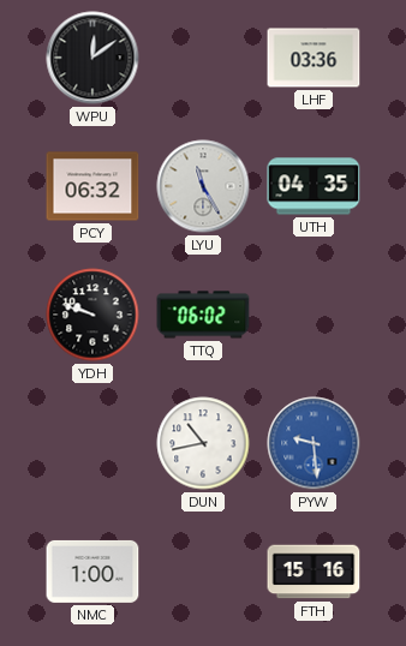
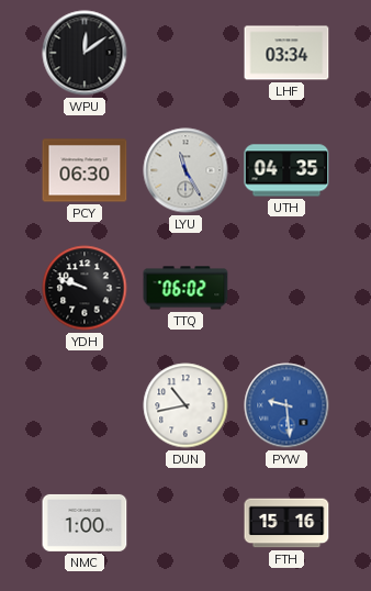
LHF: 03:36 -> 03:34 (286, 53)
PCY: 06:32 -> 06:30 (85, 170)
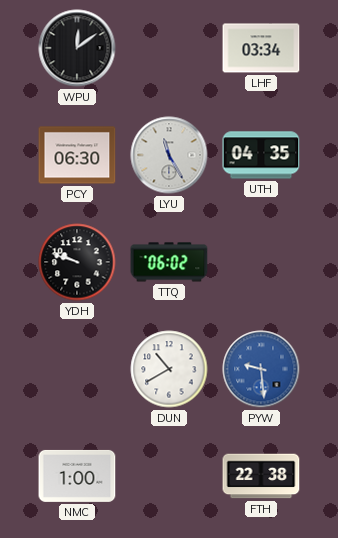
DUN: 10:43 -> 10:40 (169, 369)
FTH: 15:16 -> 22:38 (261, 476)
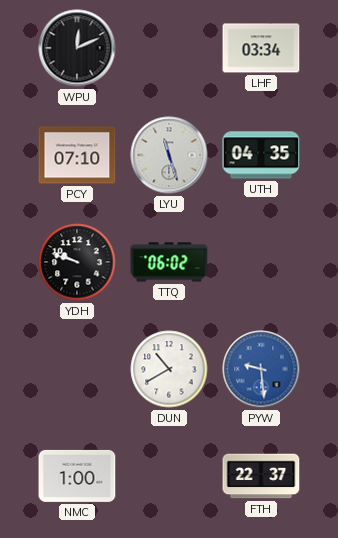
WPU: 12:09 -> 12:11 (77, 48)
PCY: 06:30 -> 07:10 (77, 155)
LYU: 11:25 -> 11:27 (169, 155)
FTH: 22:38 -> 22:37 (261, 476)
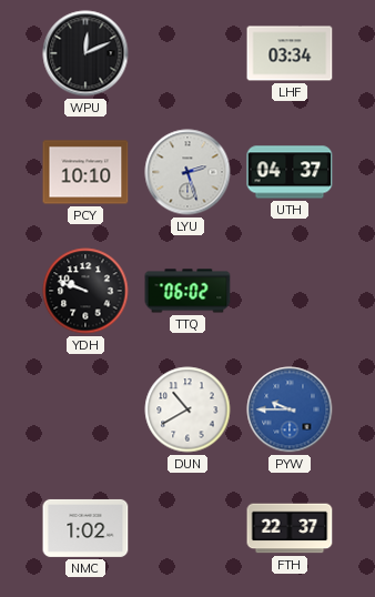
PCY: 07:10 -> 10:10 (85, 172)
LYU: 11:27 -> 2:27 (187, 172)
UTH: 04:35 -> 04:37 (290, 172)
PYW: 9:29 -> 9:45 (290, 409)
NMC: 1:00 -> 1:02 (85, 528)
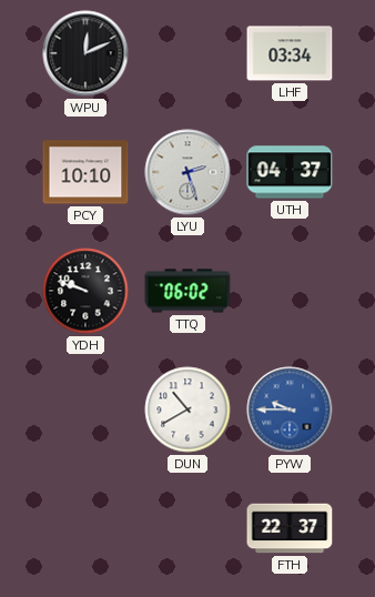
NMC: 1:02 -> none (85, 528)
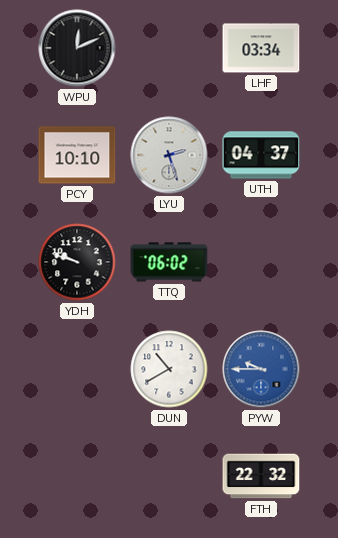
FTH: 22:37 -> 22:32 (261, 476)
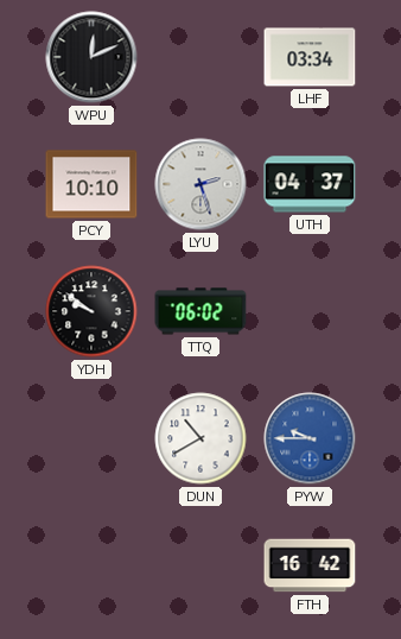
YDH: 9:48 -> 9:51 (91, 311)
FTH: 22:32 -> 16:42 (310, 565)
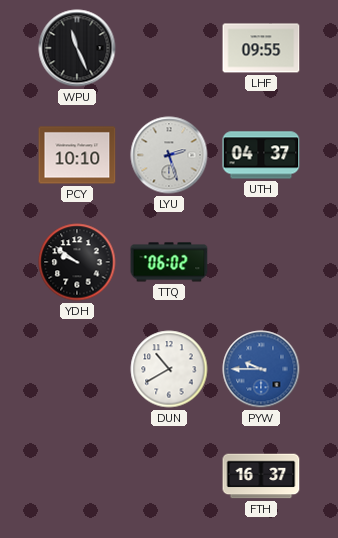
WPU: 12:11 -> 11:26 (77, 48)
LHF: 03:34 -> 09:55 (261, 48)
FTH: 16:42 -> 16:37 (261, 476)
